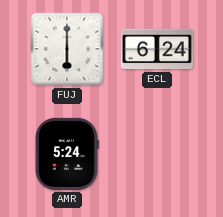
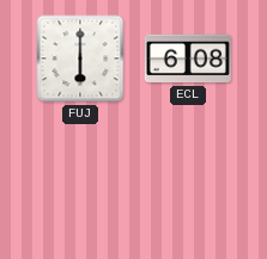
ECL: 6:24 -> 6:08 (188, 58)
AMR: 5:24 -> none (67, 154)
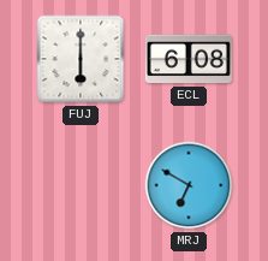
MRJ: none -> 6:50 (189, 185)
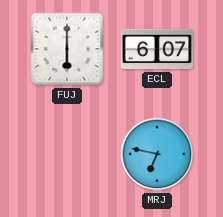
ECL: 6:08 -> 6:07 (157, 49)
MRJ: 6:50 -> 6:47 (157, 154)
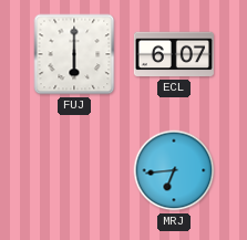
MRJ: 6:47 -> 6:44 (174, 170)
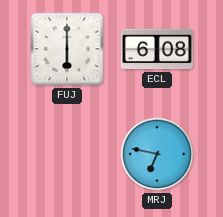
ECL: 6:07 -> 6:08 (157, 49)
MRJ: 6:44 -> 6:47 (157, 154)
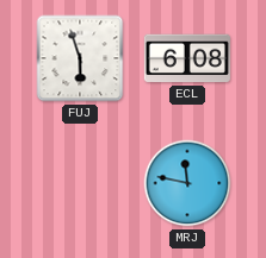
FUJ: 6:00 -> 5:57 (80, 58)
MRJ: 6:47 -> 11:47 (187, 183)
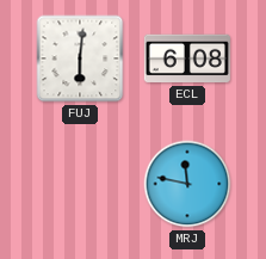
FUJ: 5:57 -> 6:01 (80, 58)
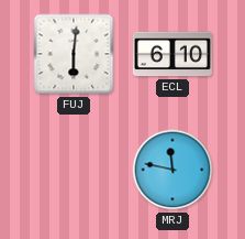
ECL: 6:08 -> 6:10 (172, 54)
